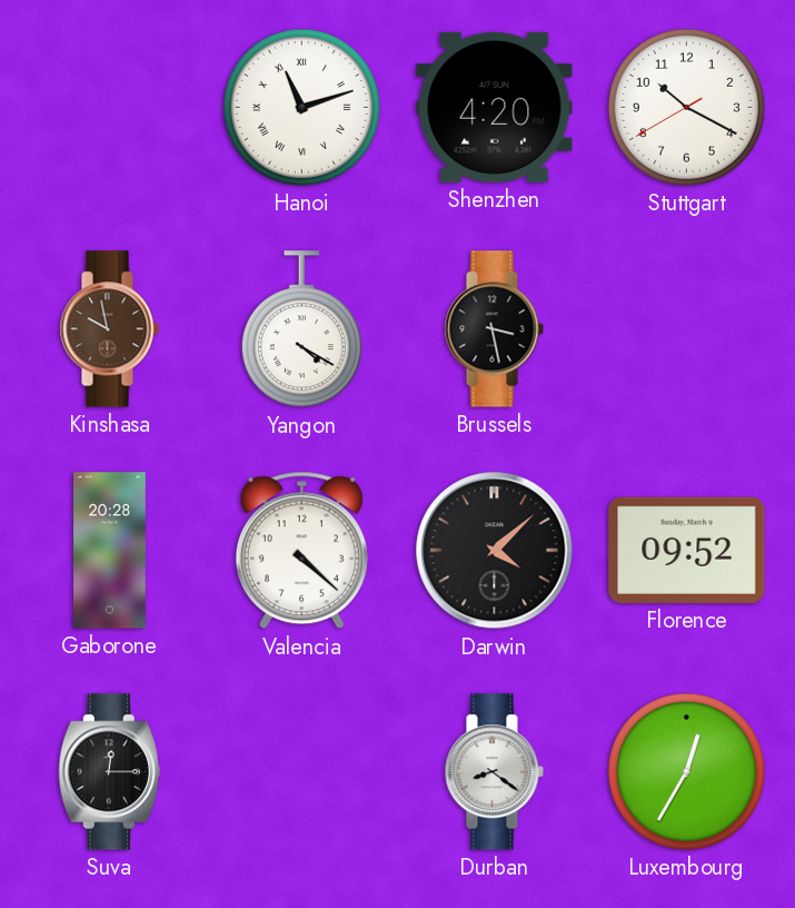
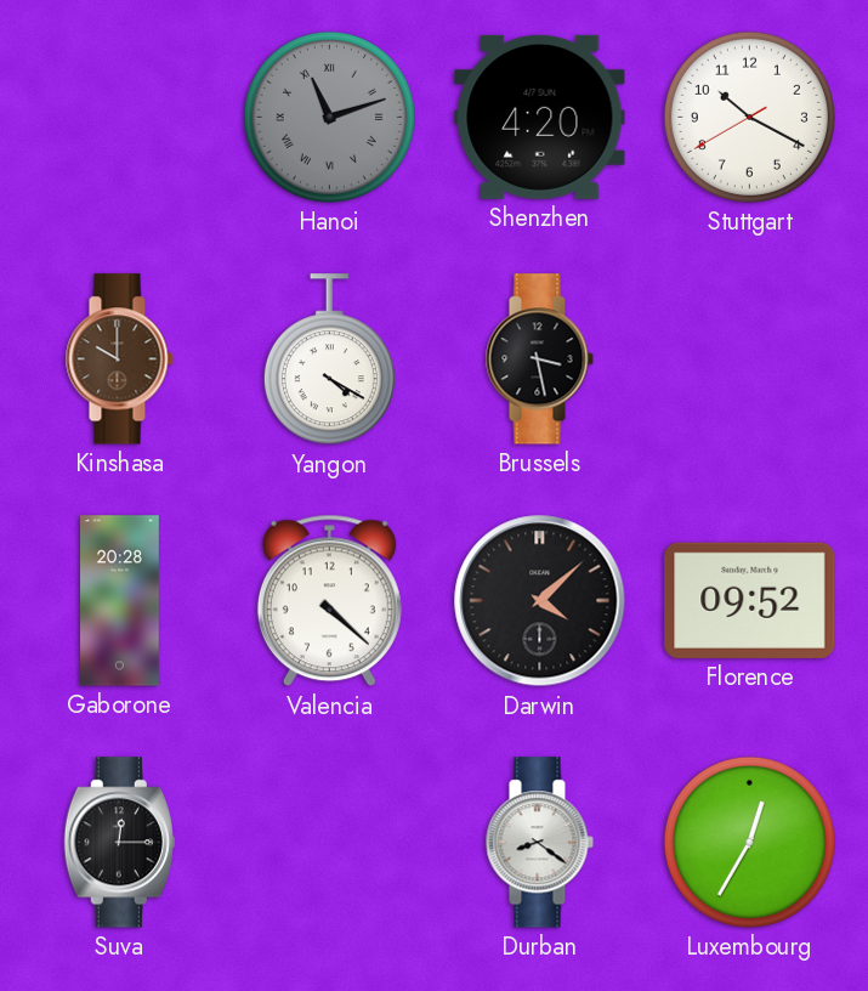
Hanoi dial: white -> grey (329, 117)
Kinshasa: 9:58 -> 10:00 (119, 359)
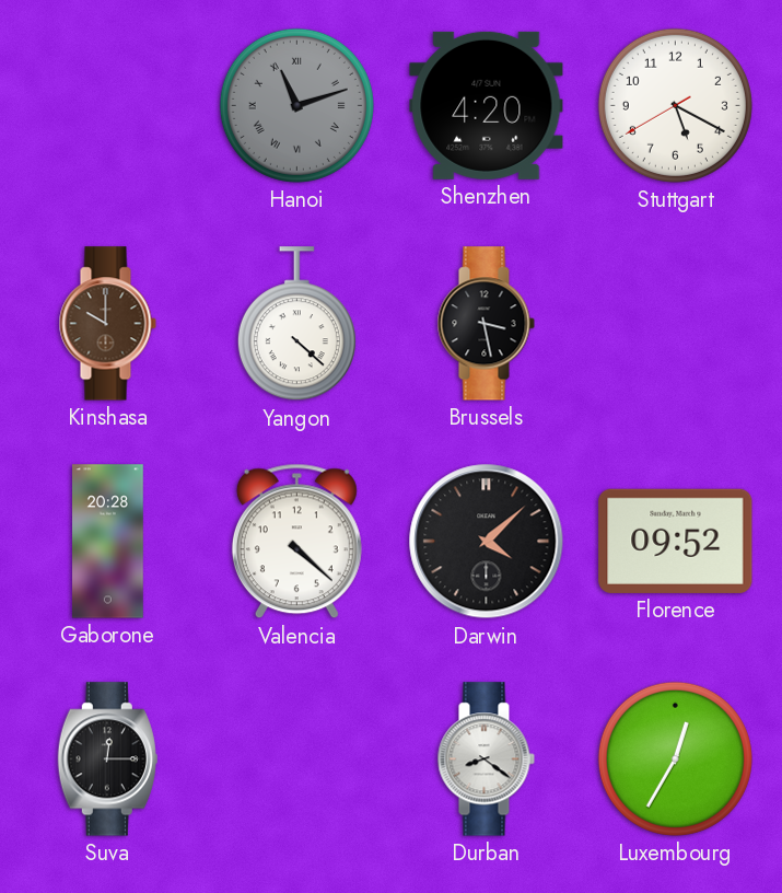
Stuttgart: 10:19 -> 5:19 (675, 105)
Yangon: 4:20 -> 4:22 (296, 324)
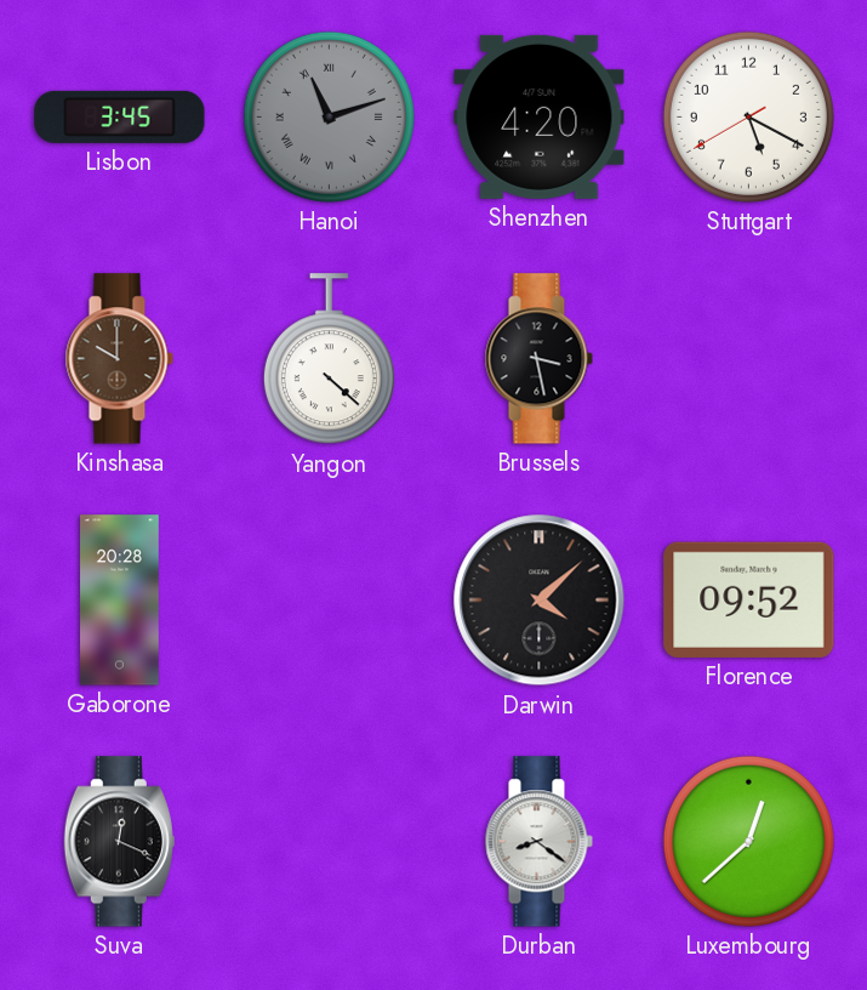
Lisbon: none -> 3:45 (120, 116)
Valencia: 4:22 -> none (296, 542)
Suva: 12:15 -> 12:19 (119, 842)
Luxembourg: 12:35 -> 12:38 (748, 841)
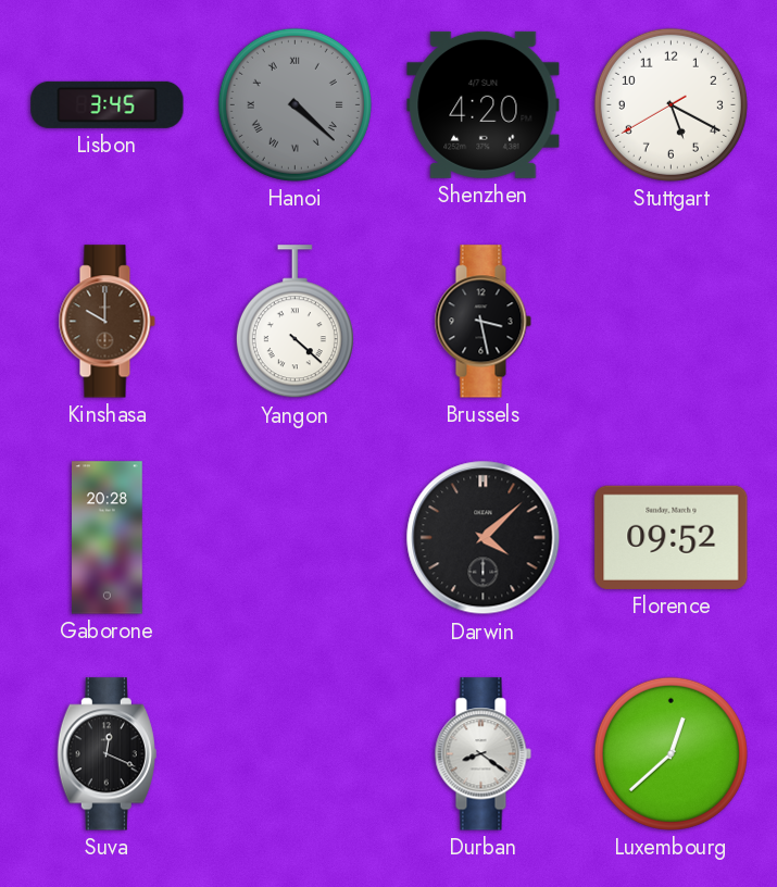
Hanoi: 11:12 -> 4:22 (294, 104)
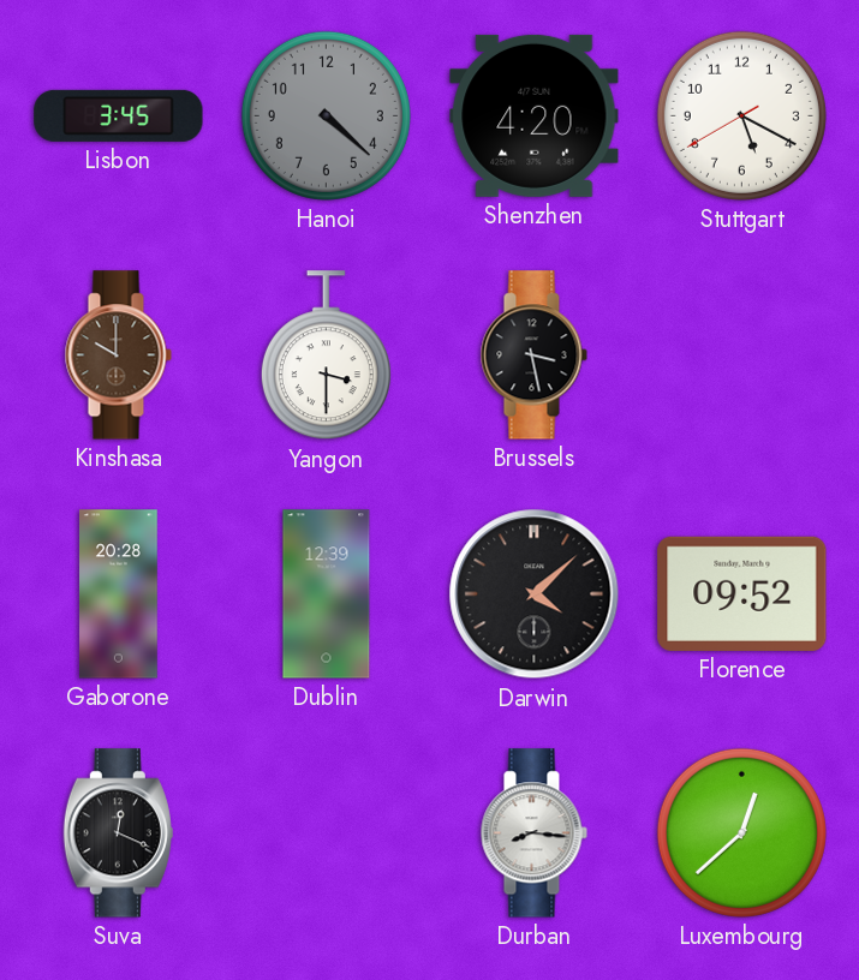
Hanoi numerals: Roman -> Arabic (326, 115)
Yangon: 4:22 -> 3:30 (326, 355)
Dublin: none -> 12:39 (327, 594)
Durban: 8:21 -> 8:16 (533, 833)
